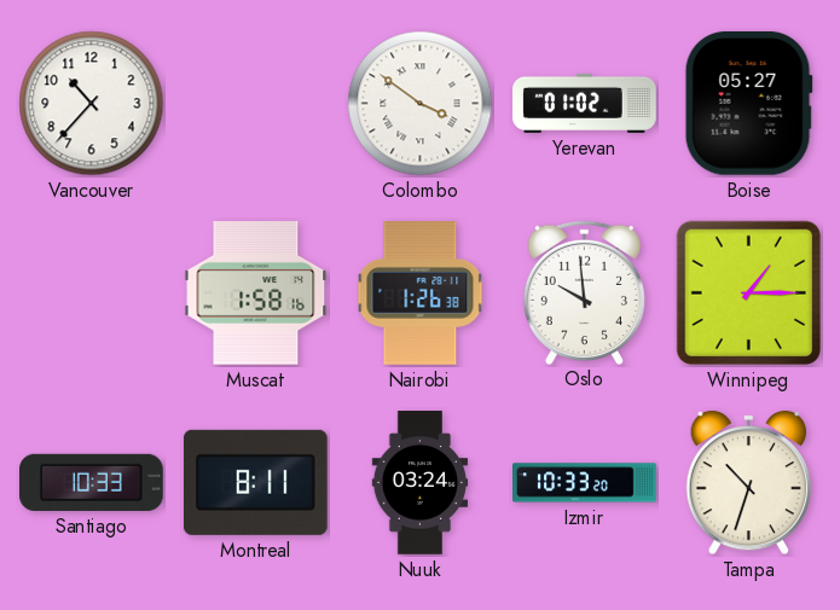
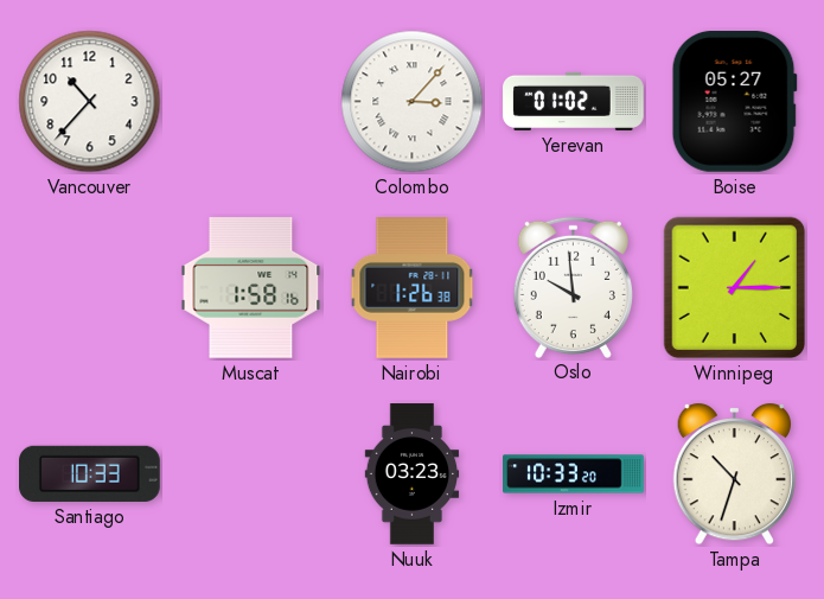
Colombo: 3:51 -> 3:07 (413, 102)
Montreal: 8:11 -> none (255, 482)
Nuuk: 03:24 -> 03:23 (413, 474)
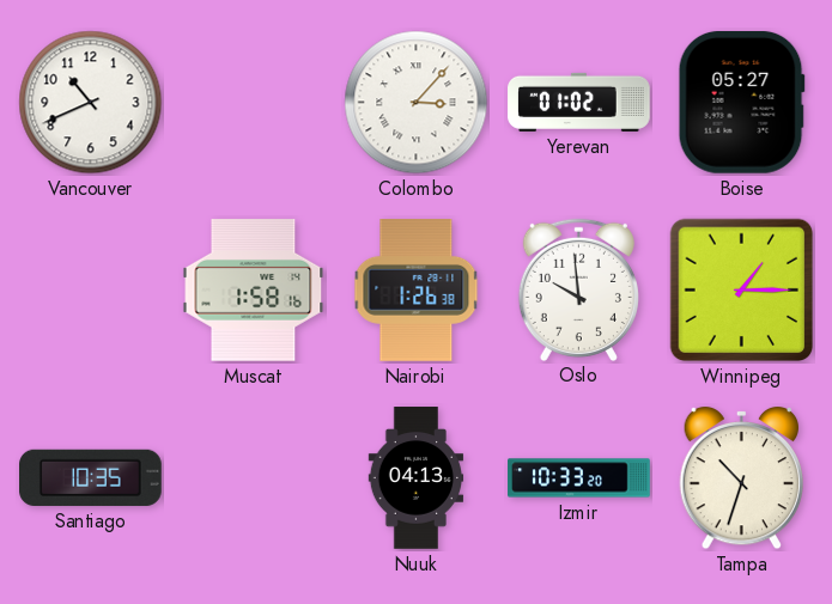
Vancouver: 10:37 -> 10:41 (91, 103)
Santiago: 10:33 -> 10:35 (91, 477)
Nuuk: 03:23 -> 04:13 (417, 478)
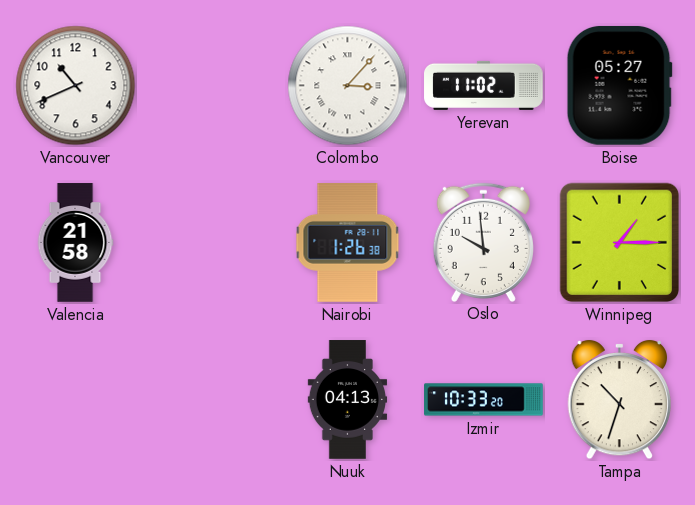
Yerevan: 01:02 -> 11:02 (484, 85)
Valencia: none -> 21:58 (75, 243)
Muscat: 1:58 -> none (254, 291)
Santiago: 10:35 -> none (91, 477)
